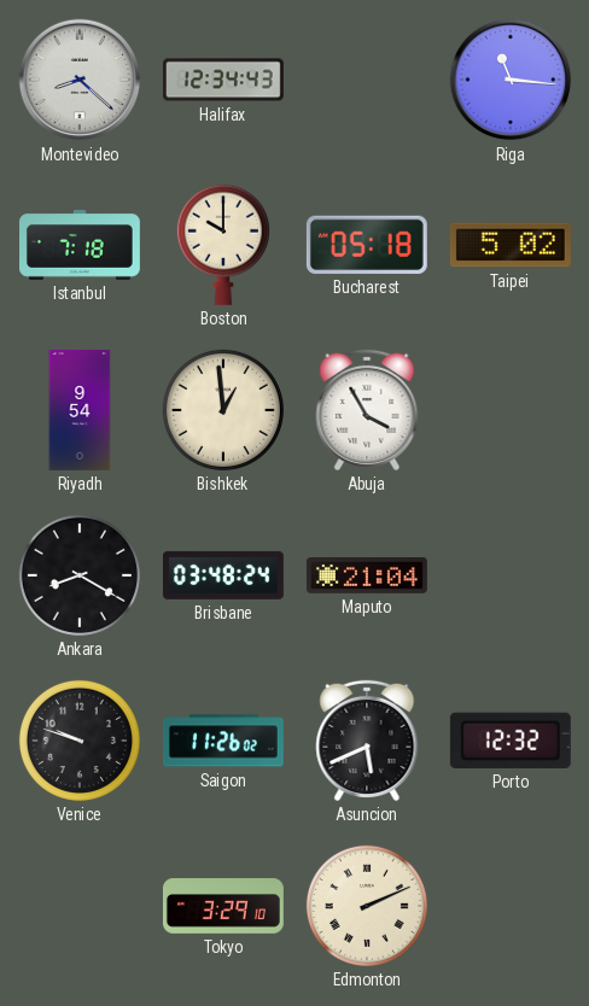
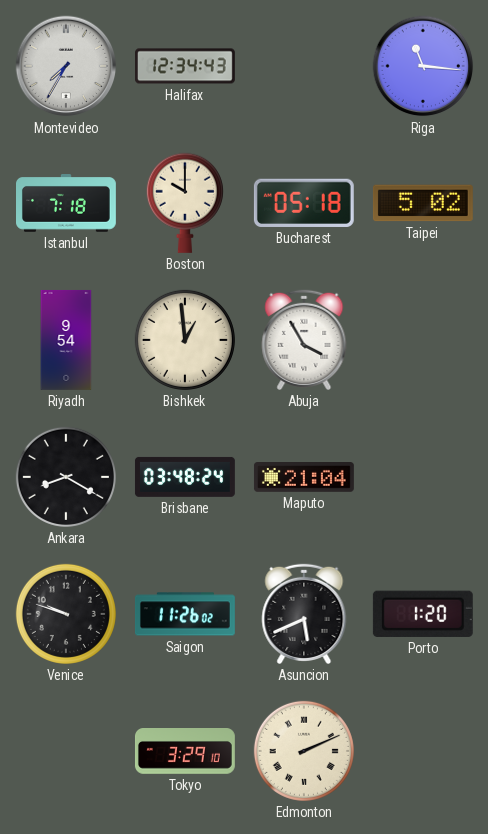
Montevideo: 8:22 -> 7:35 (66, 66)
Porto: 12:32 -> 1:20 (423, 614)
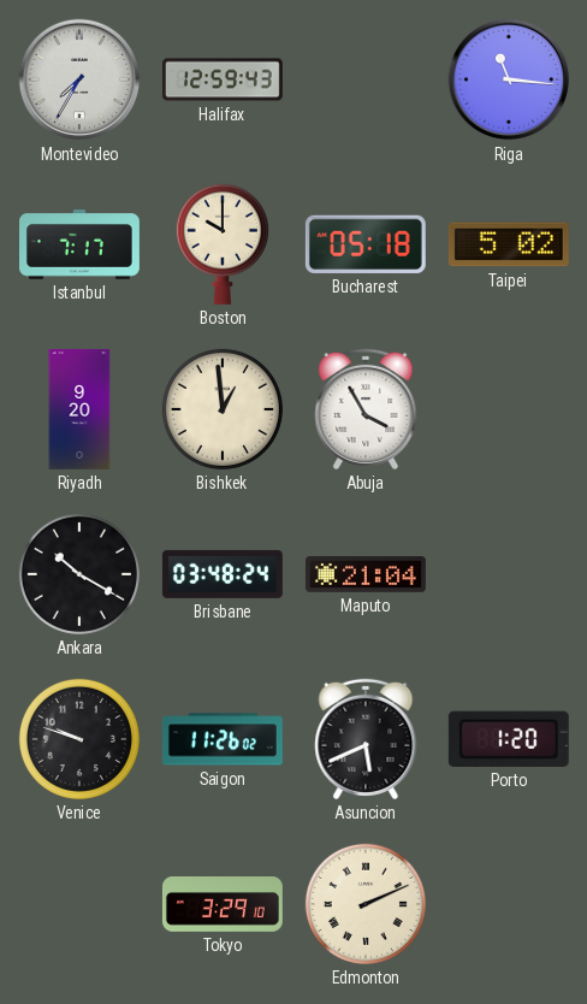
Halifax: 12:34 -> 12:59 (224, 79)
Istanbul: 7:18 -> 7:17 (81, 246)
Riyadh: 9:54 -> 9:20 (79, 409)
Ankara: 8:20 -> 10:20 (79, 574)
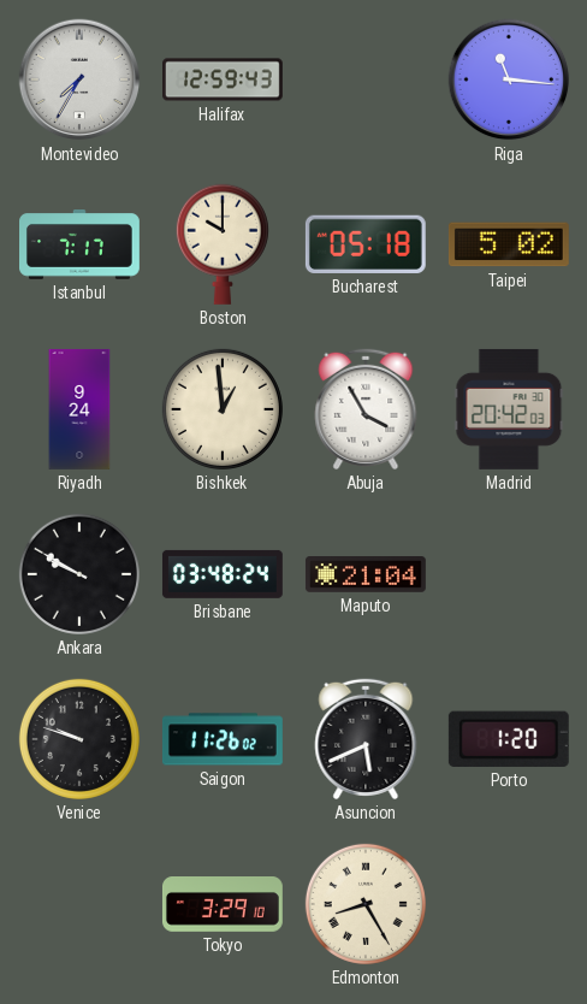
Riyadh: 9:20 -> 9:24 (79, 409)
Madrid: none -> 20:42 (509, 409)
Ankara: 10:20 -> 9:50 (79, 574)
Edmonton: 2:11 -> 8:25 (366, 904)
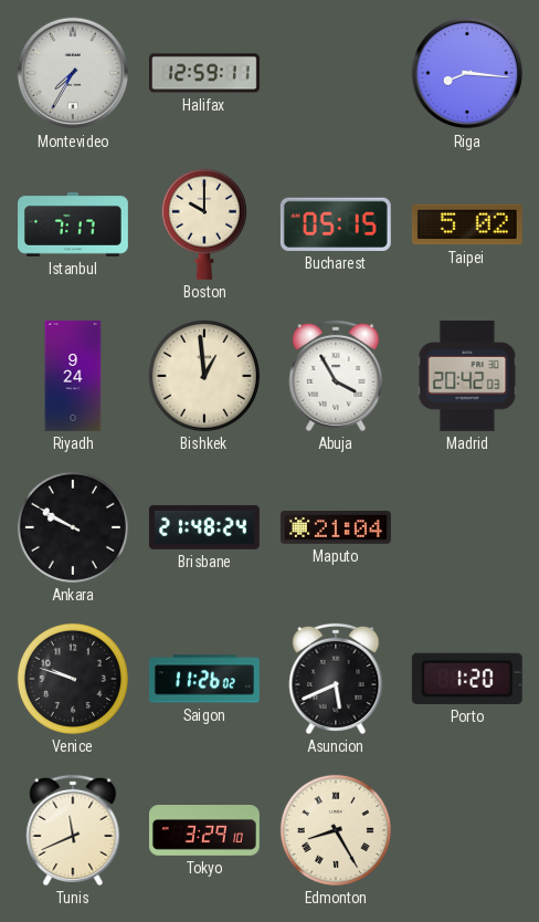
Halifax: 12:59:43 -> 12:59:11 (205, 73)
Riga: 11:16 -> 8:16 (467, 73)
Bucharest: 05:18 -> 05:15 (336, 224)
Brisbane: 03:48 -> 21:48 (204, 527)
Tunis: none -> 11:41 (73, 830)
